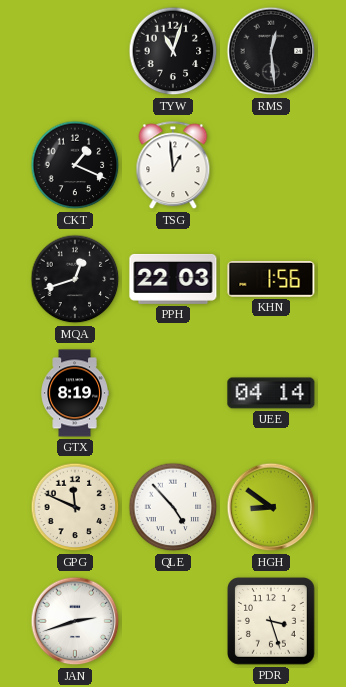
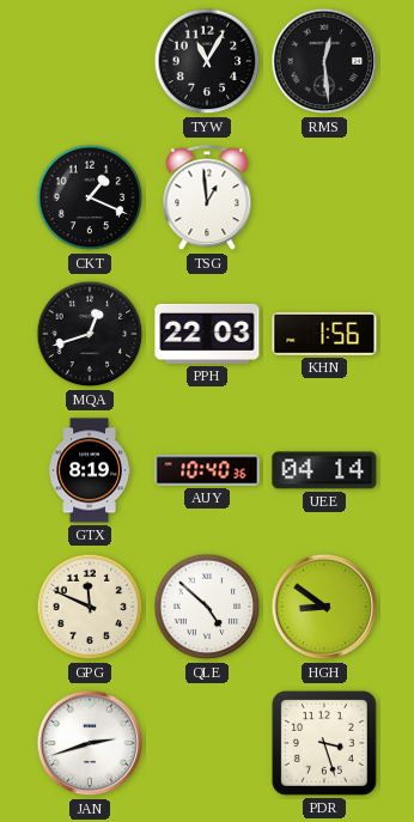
TYW: 11:03 -> 11:05 (207, 61)
AUY: none -> 10:40 (207, 470)
QLE: 4:53 -> 4:52 (207, 607)
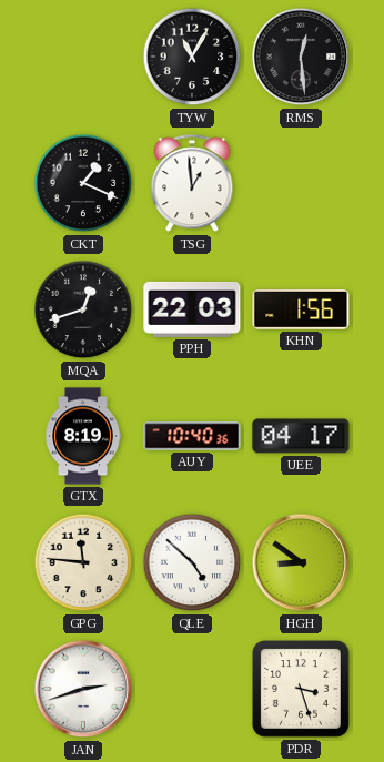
UEE: 04:14 -> 04:17 (301, 436)
GPG: 11:49 -> 11:46 (83, 562)
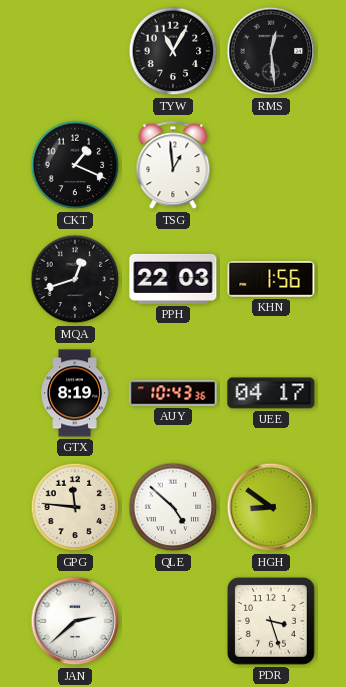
AUY: 10:40 -> 10:43 (173, 393)
JAN: 2:42 -> 2:38 (75, 621)
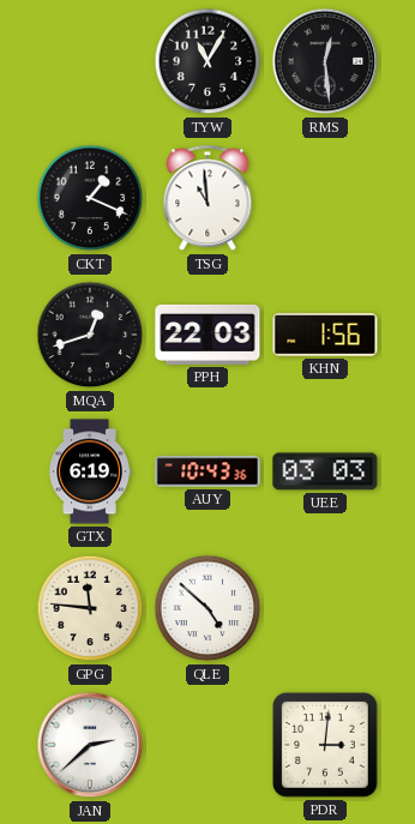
TSG: 12:59 -> 10:59 (207, 199)
GTX: 8:19 -> 6:19 (90, 471)
UEE: 04:17 -> 03:03 (325, 471)
HGH: 8:51 -> none (271, 507)
PDR: 3:27 -> 3:01 (326, 746)
